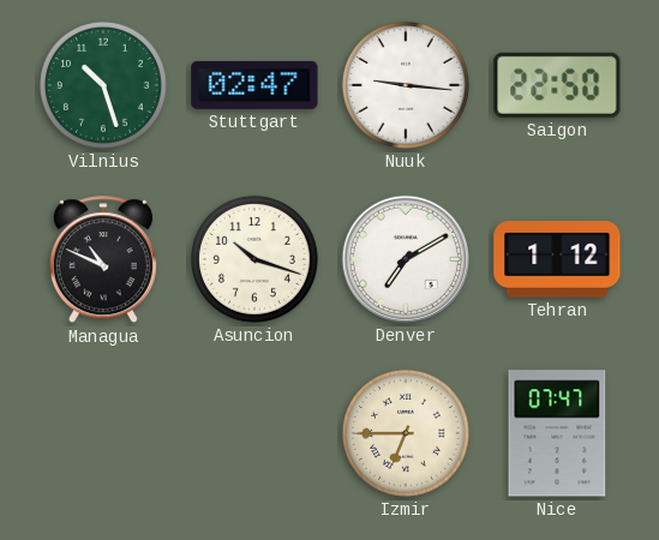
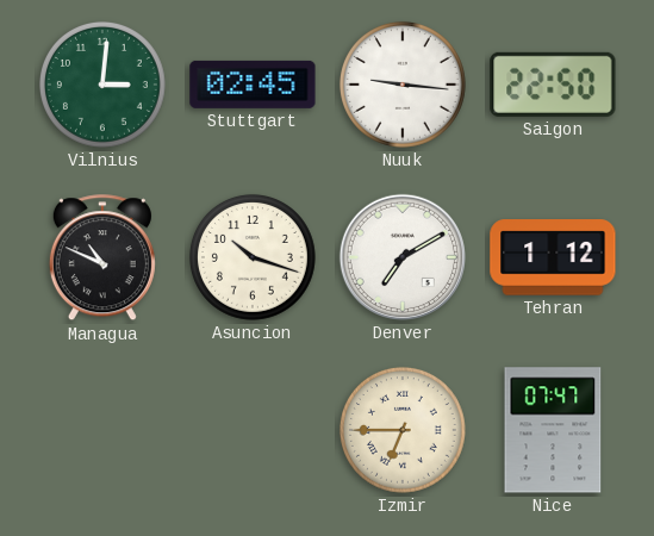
Vilnius: 10:27 -> 3:01 (102, 85)
Stuttgart: 02:47 -> 02:45 (253, 85)
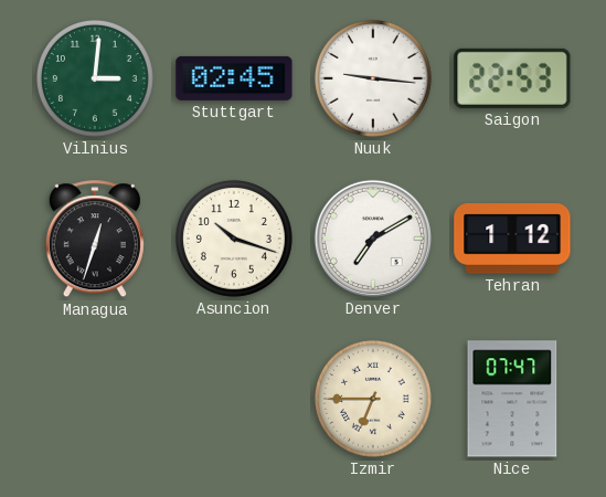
Saigon: 22:50 -> 22:53 (512, 78)
Managua: 10:49 -> 12:33 (95, 240)
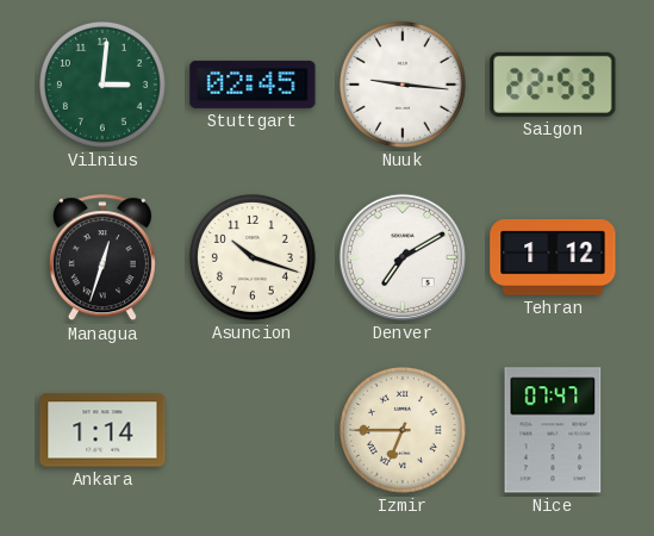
Ankara: none -> 1:14 (102, 430)
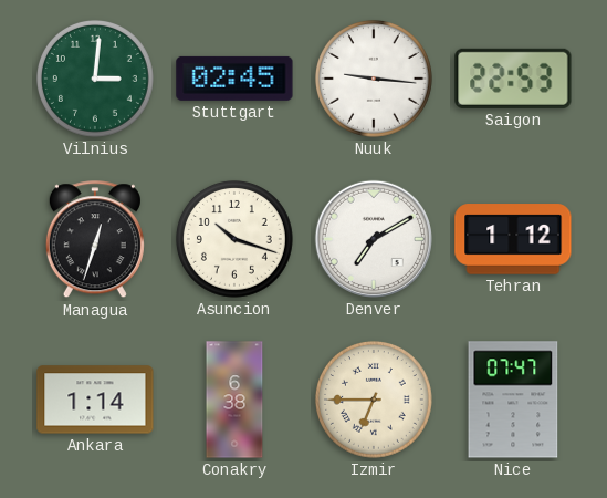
Conakry: none -> 6:38 (234, 400)
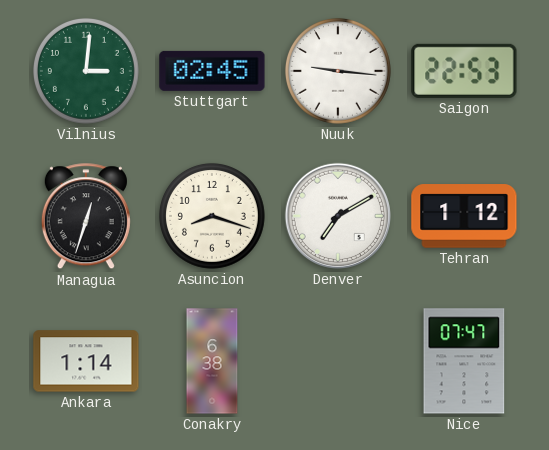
Asuncion: 10:18 -> 8:18 (212, 216)
Izmir: 6:45 -> none (374, 400)
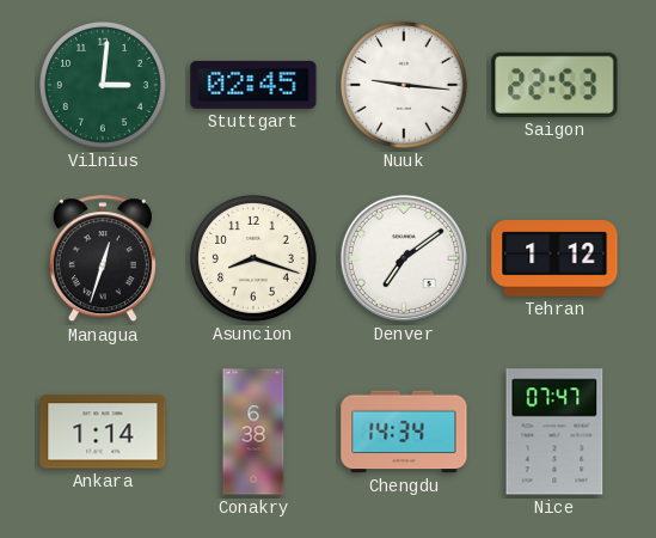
Denver: 7:10 -> 7:09 (404, 258)
Chengdu: none -> 14:34 (404, 432)
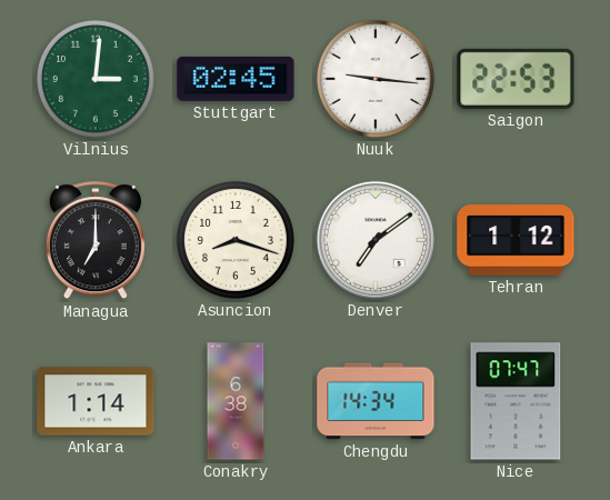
Managua: 12:33 -> 7:00 (96, 241)
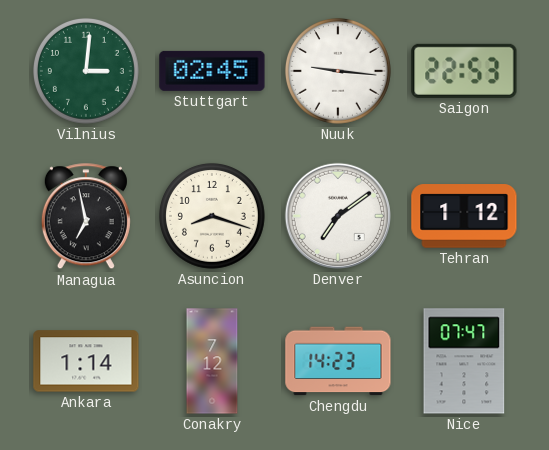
Managua: 7:00 -> 6:58 (86, 217)
Conakry: 6:38 -> 7:12 (212, 361)
Chengdu: 14:34 -> 14:23 (338, 361)
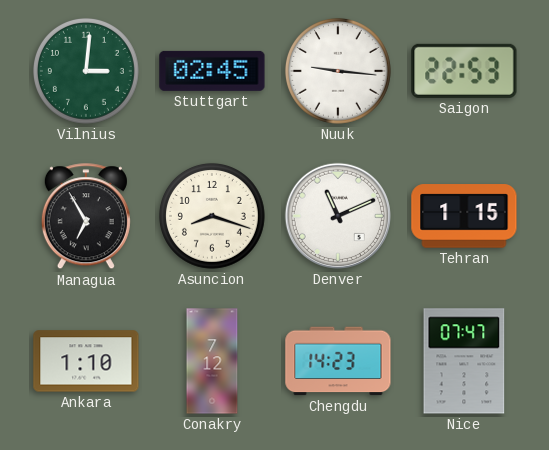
Managua: 6:58 -> 6:55 (86, 217)
Denver: 7:09 -> 11:11 (338, 216)
Tehran: 1:12 -> 1:15 (464, 216)
Ankara: 1:14 -> 1:10 (86, 361)
